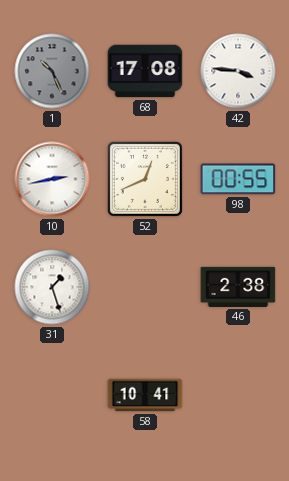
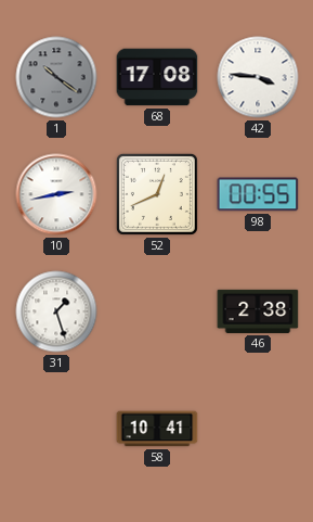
1: 10:26 -> 10:21 (56, 77)
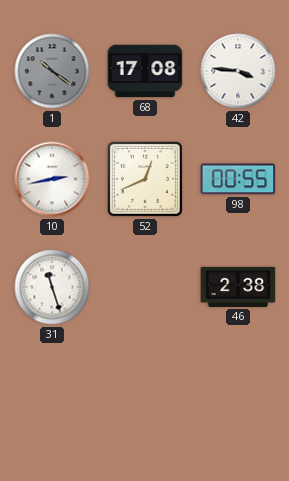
31: 1:27 -> 11:27 (52, 287)
58: 10:41 -> none (157, 429)
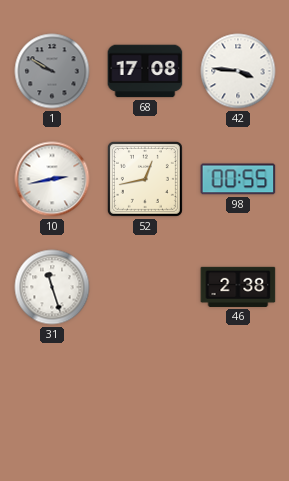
1: 10:21 -> 9:50 (52, 71)
52: 12:41 -> 12:43 (145, 179)
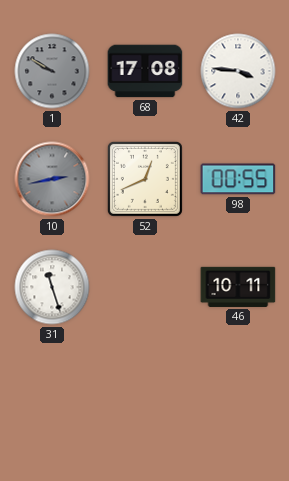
10 dial: white -> grey (52, 179)
52: 12:43 -> 12:41 (145, 179)
46: 2:38 -> 10:11 (238, 287)
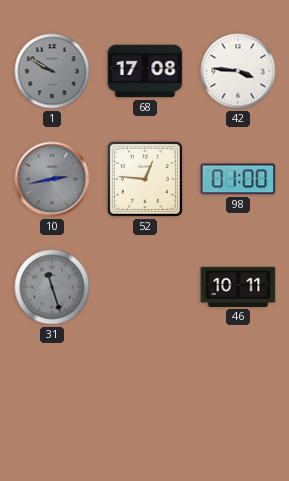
52: 12:41 -> 12:46 (145, 179)
98: 00:55 -> 01:00 (238, 179)
31 dial: white -> grey (52, 287)
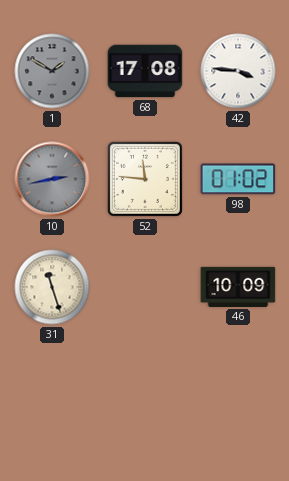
1: 9:50 -> 1:50 (52, 71)
52: 12:46 -> 11:46 (145, 179)
98: 01:00 -> 01:02 (238, 179)
31 dial: grey -> cream (52, 287)
46: 10:11 -> 10:09 (238, 287)
